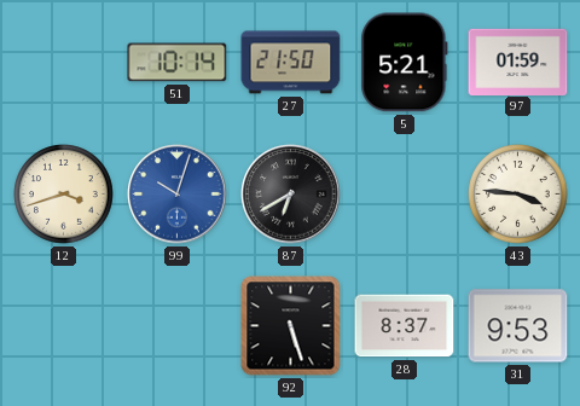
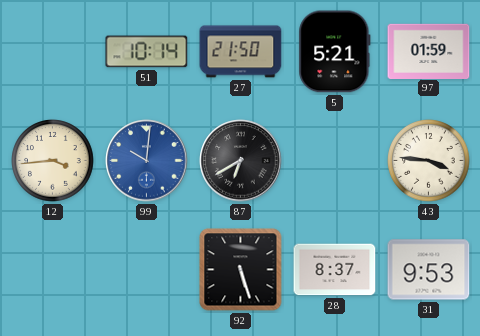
12: 3:42 -> 3:44 (53, 161)
99: 10:03 -> 10:01 (147, 161)
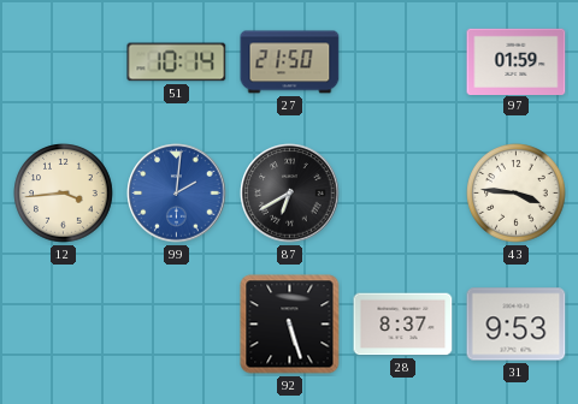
5: 5:21 -> none (335, 52)
99: 10:01 -> 2:01 (177, 194)
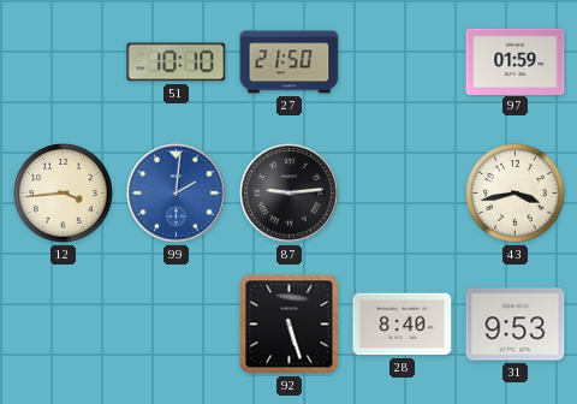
51: 10:14 -> 10:10 (177, 63)
87: 6:40 -> 9:14 (290, 194)
43: 3:46 -> 3:43 (516, 194)
28: 8:37 -> 8:40 (403, 325)
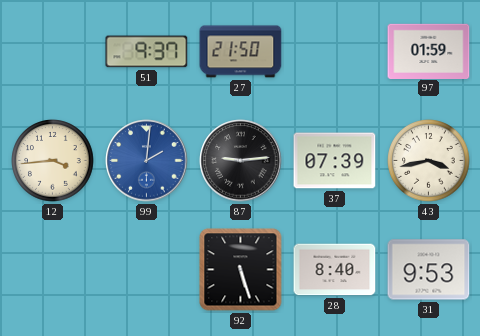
51: 10:10 -> 9:37 (147, 52)
37: none -> 07:39 (335, 161)
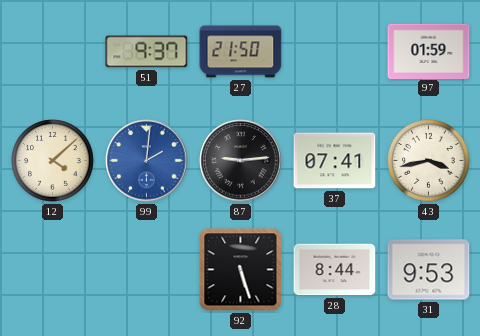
12: 3:44 -> 4:08 (53, 161)
37: 07:39 -> 07:41 (335, 161)
28: 8:40 -> 8:44 (335, 270)
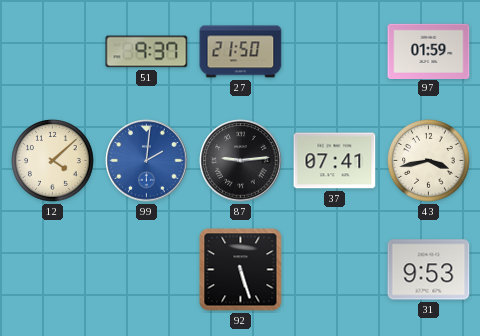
28: 8:44 -> none (335, 270)
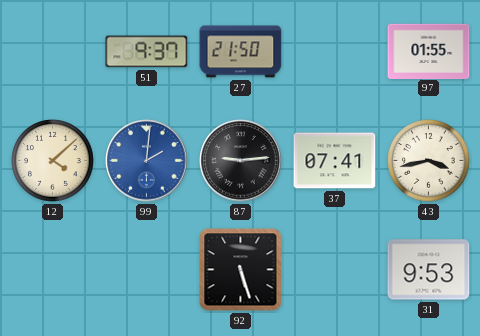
97: 01:59 -> 01:55 (429, 51)
